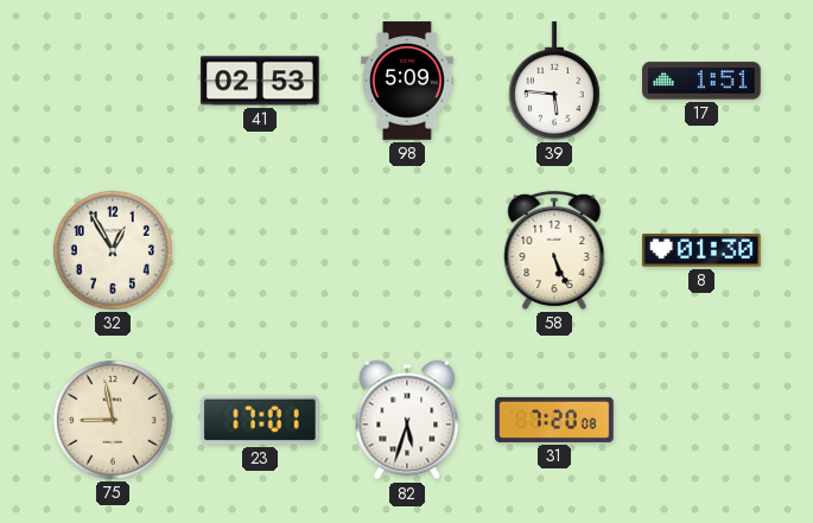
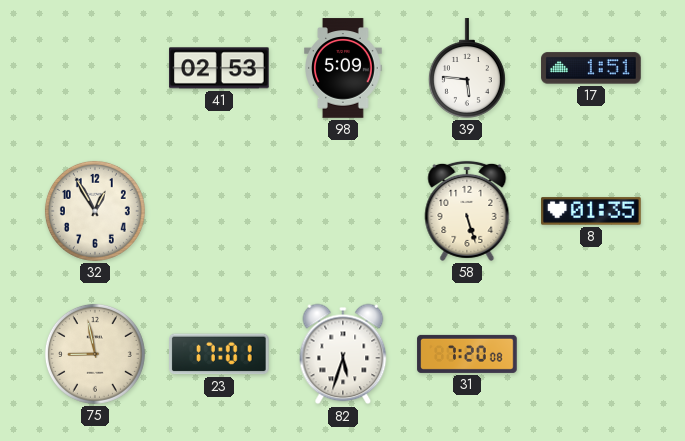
58: 5:26 -> 5:27 (467, 211)
8: 01:30 -> 01:35 (591, 211)
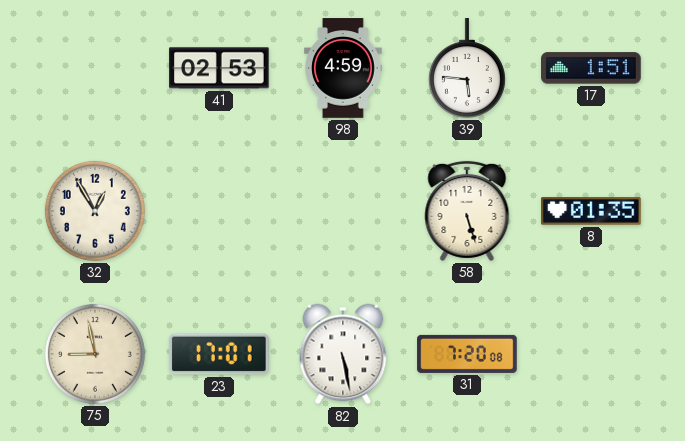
98: 5:09 -> 4:59 (343, 68)
82: 5:33 -> 5:28 (343, 354)
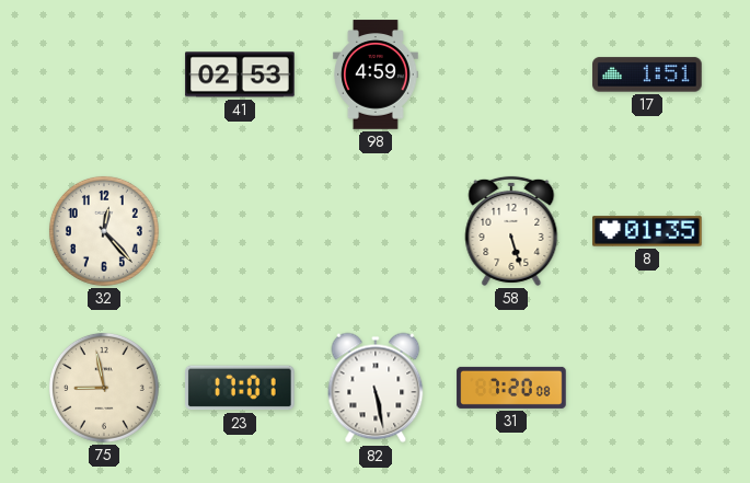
39: 5:46 -> none (467, 68)
32: 12:55 -> 12:23 (104, 231)
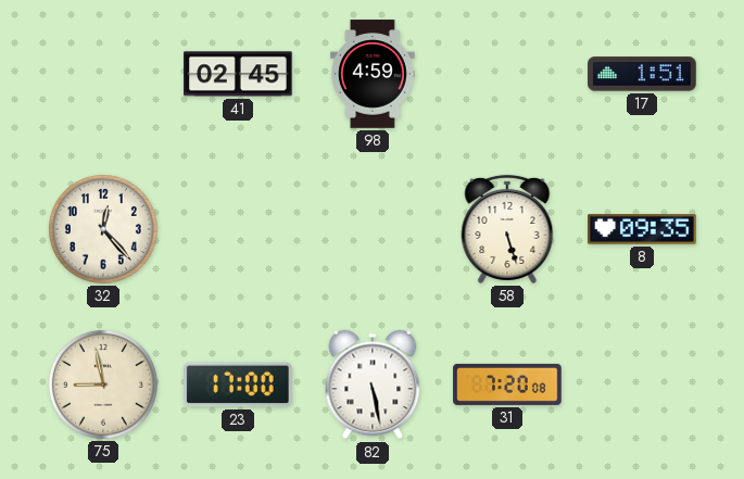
41: 02:53 -> 02:45 (238, 74)
8: 01:35 -> 09:35 (642, 229)
23: 17:01 -> 17:00 (239, 385)
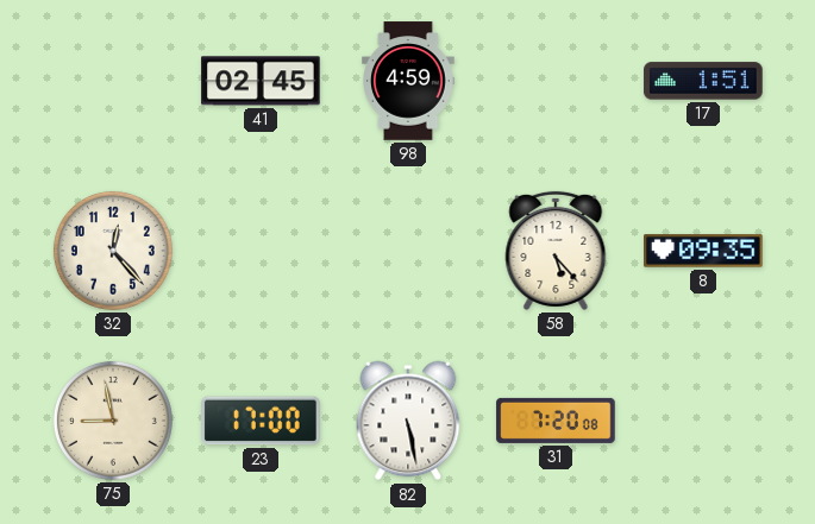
58: 5:27 -> 5:23 (556, 251)
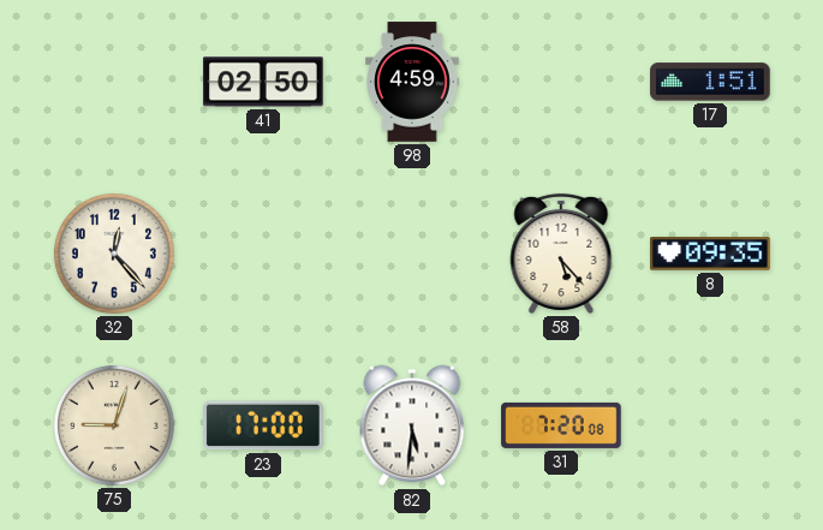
41: 02:45 -> 02:50 (263, 82)
75: 8:58 -> 9:03 (114, 425)
82: 5:28 -> 5:31 (412, 425)
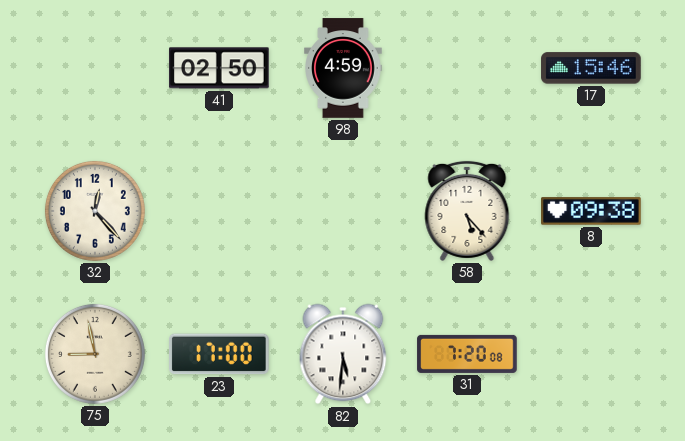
17: 1:51 -> 15:46 (591, 68)
8: 09:35 -> 09:38 (591, 211)
75: 9:03 -> 8:58 (95, 354)
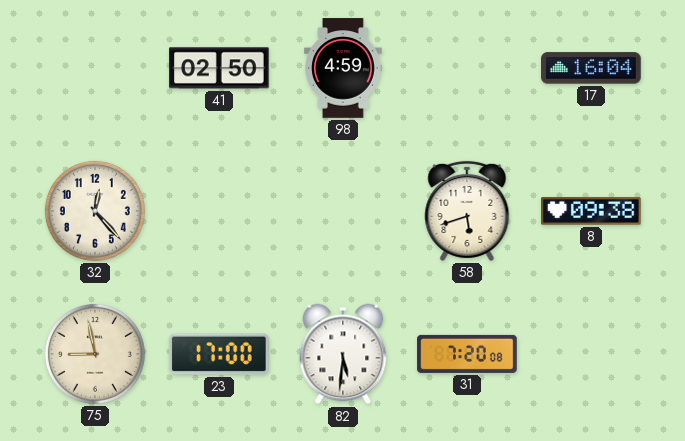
17: 15:46 -> 16:04 (591, 68)
58: 5:23 -> 5:42 (467, 211)
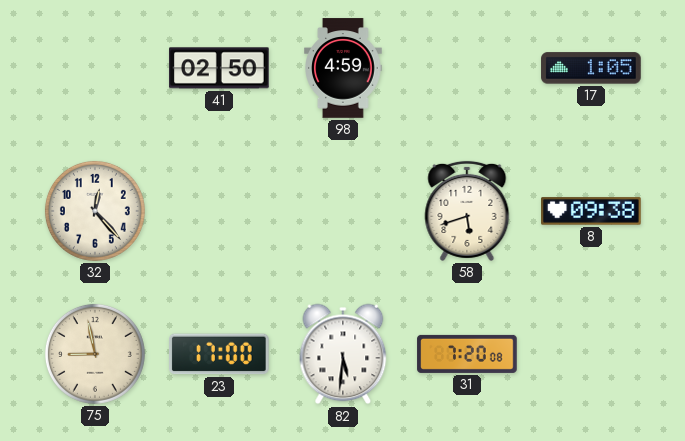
17: 16:04 -> 1:05 (591, 68)
